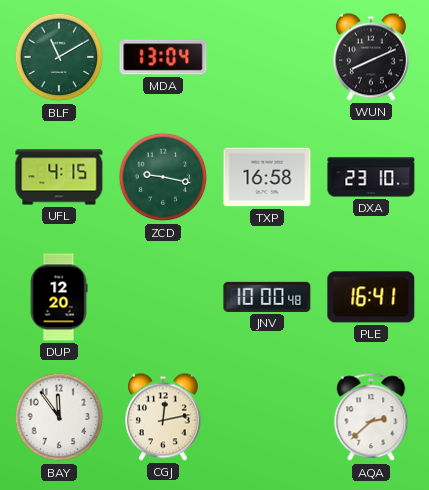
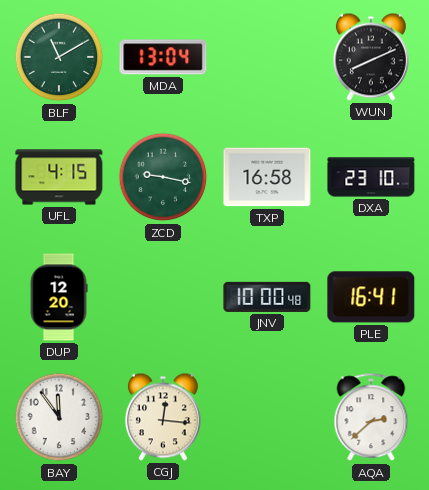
CGJ: 12:13 -> 12:16 (163, 417)
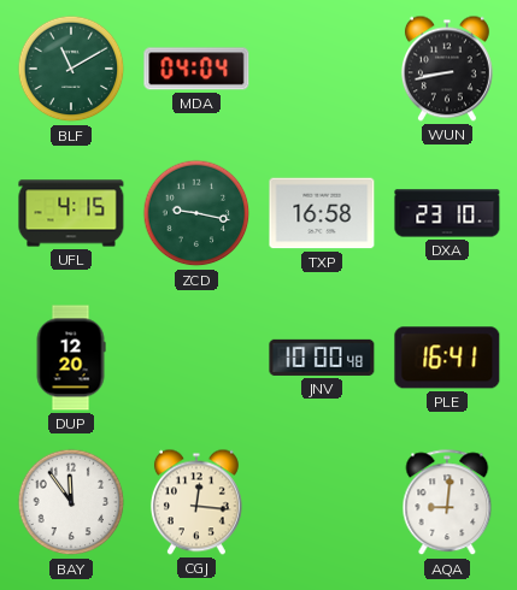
MDA: 13:04 -> 04:04 (196, 69)
WUN: 8:11 -> 8:43 (447, 69)
AQA: 2:38 -> 9:01 (447, 503)
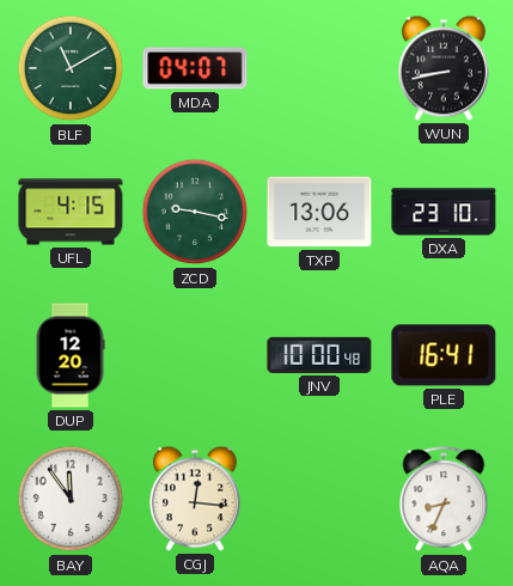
MDA: 04:04 -> 04:07 (195, 68)
TXP: 16:58 -> 13:06 (319, 212)
AQA: 9:01 -> 8:34 (444, 500)
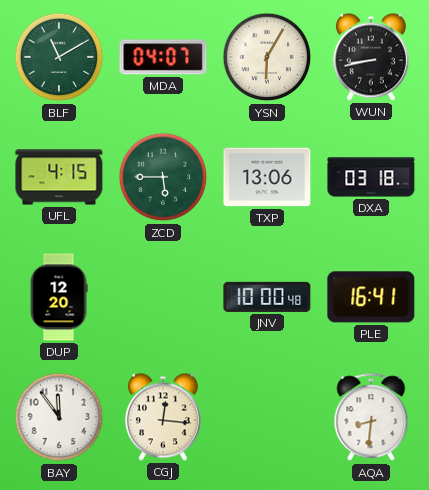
YSN: none -> 6:05 (267, 57)
ZCD: 9:17 -> 5:45 (163, 177)
DXA: 23:10 -> 03:18 (371, 177)
AQA: 8:34 -> 8:31 (371, 418)
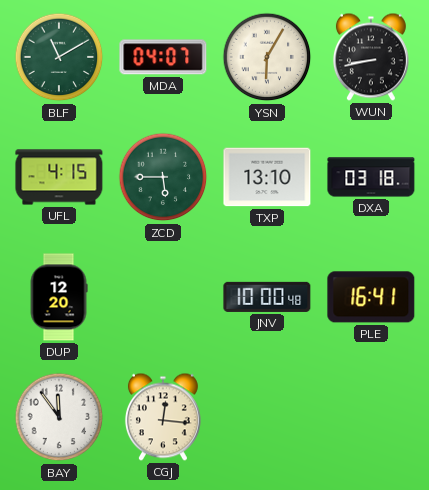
TXP: 13:06 -> 13:10 (267, 177)
AQA: 8:31 -> none (371, 418)
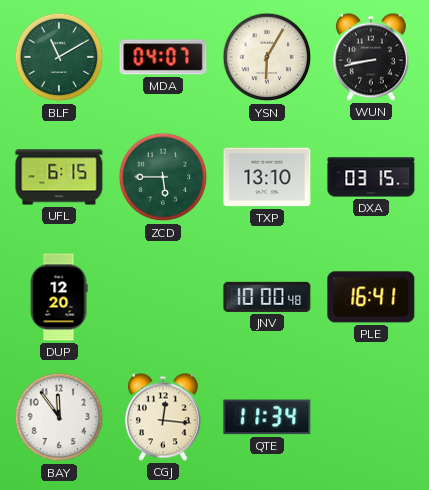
UFL: 4:15 -> 6:15 (59, 177)
DXA: 03:18 -> 03:15 (371, 177)
QTE: none -> 11:34 (267, 417)
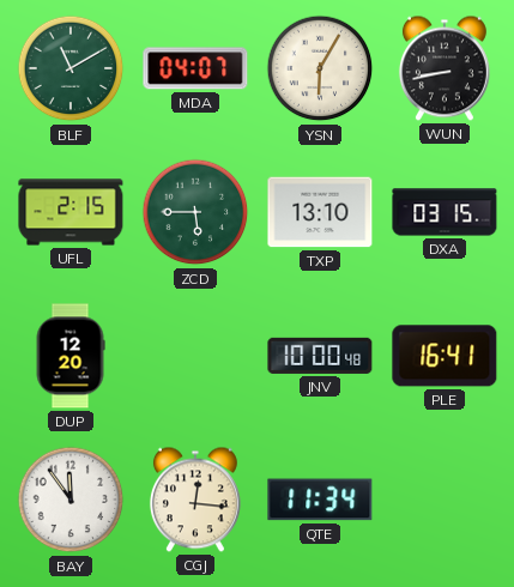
UFL: 6:15 -> 2:15 (71, 212)
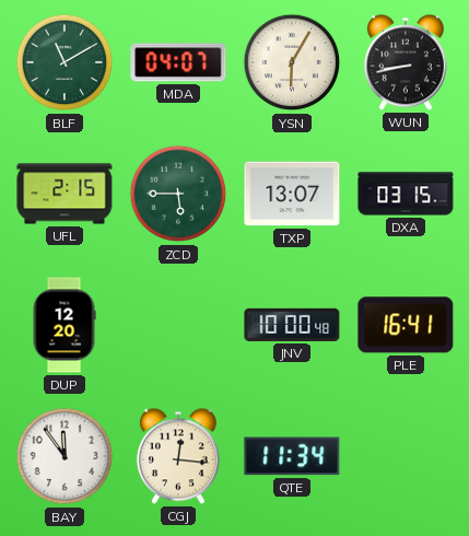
TXP: 13:10 -> 13:07 (292, 194)
